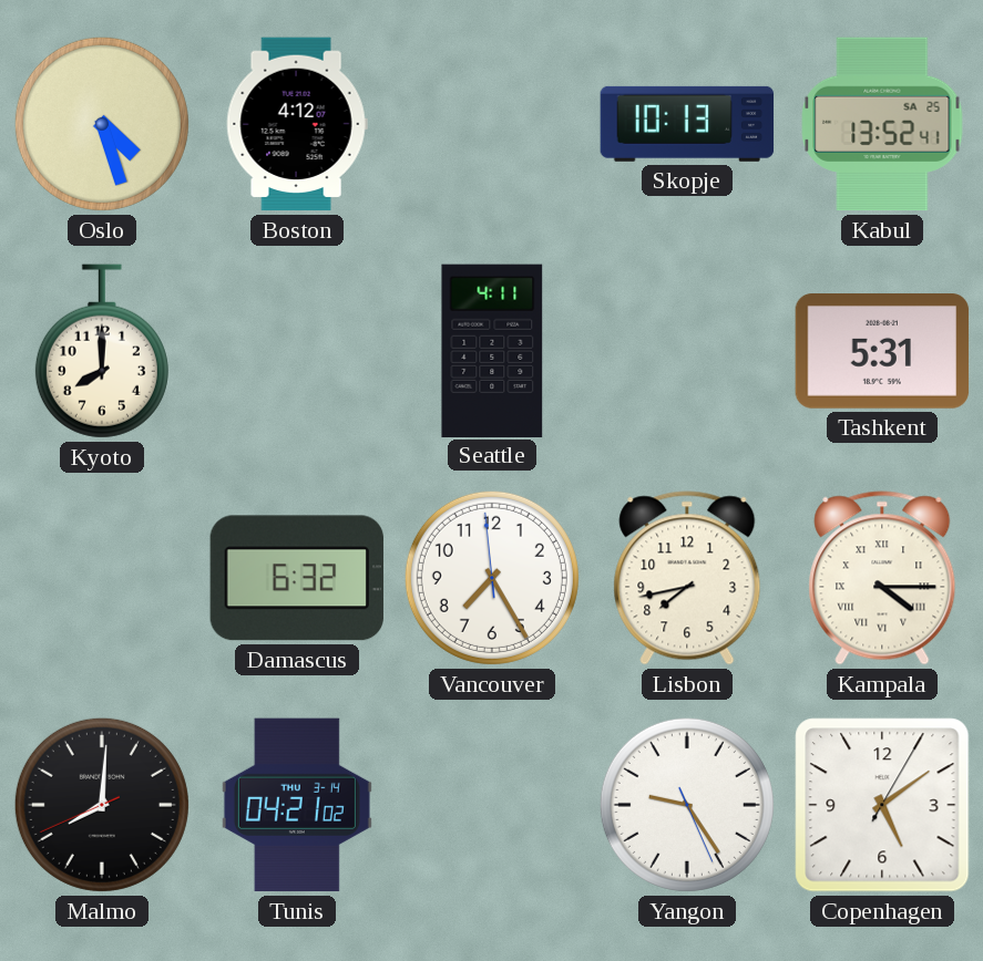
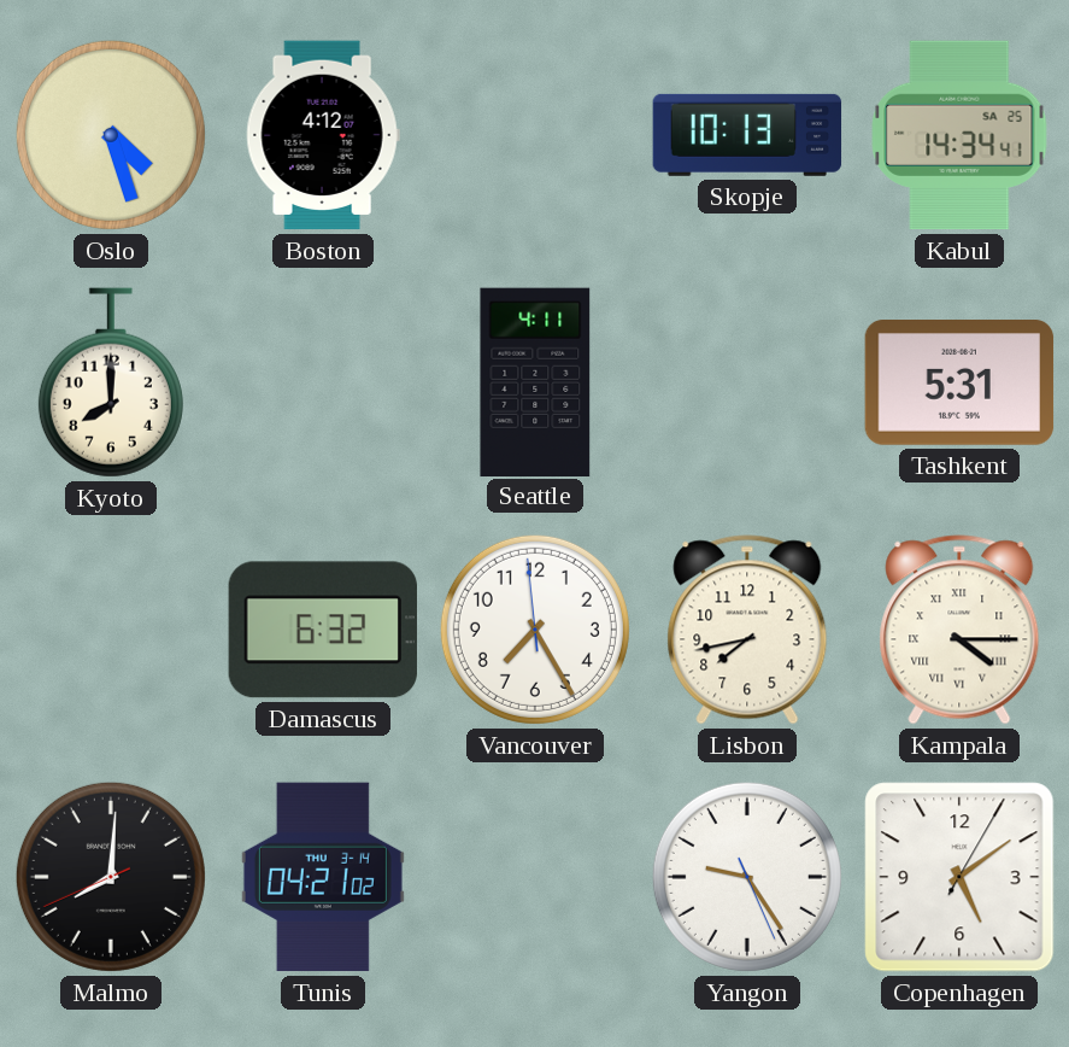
Kabul: 13:52 -> 14:34 (959, 135)
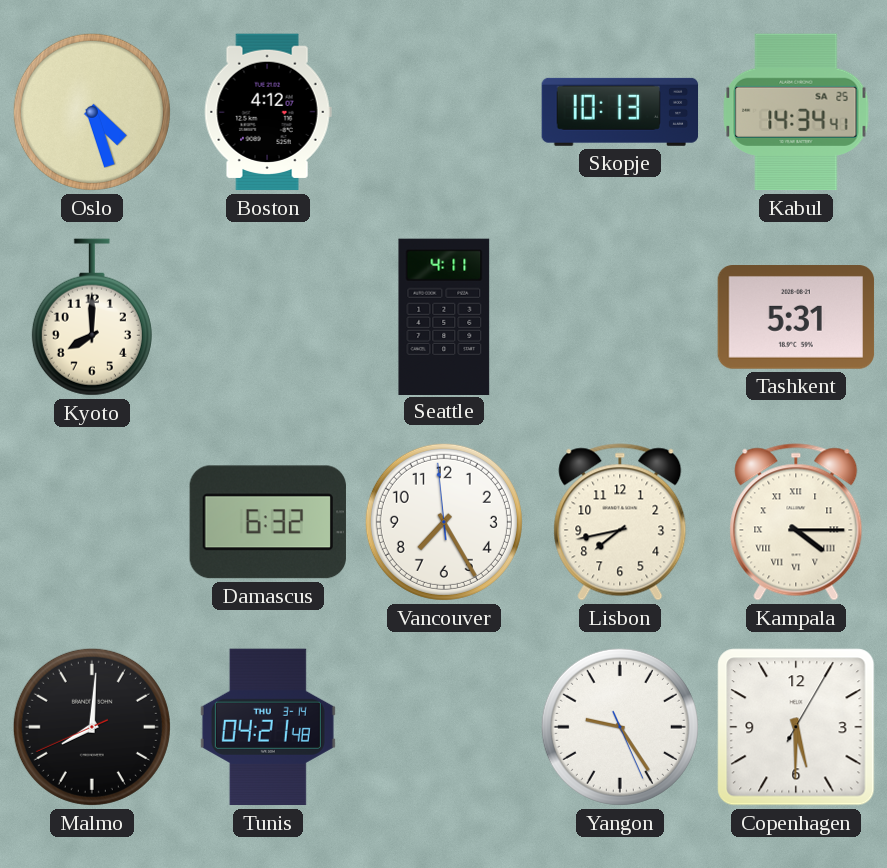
Tunis: 04:21:02 -> 04:21:48 (268, 727)
Copenhagen: 5:09 -> 5:30 (796, 727)
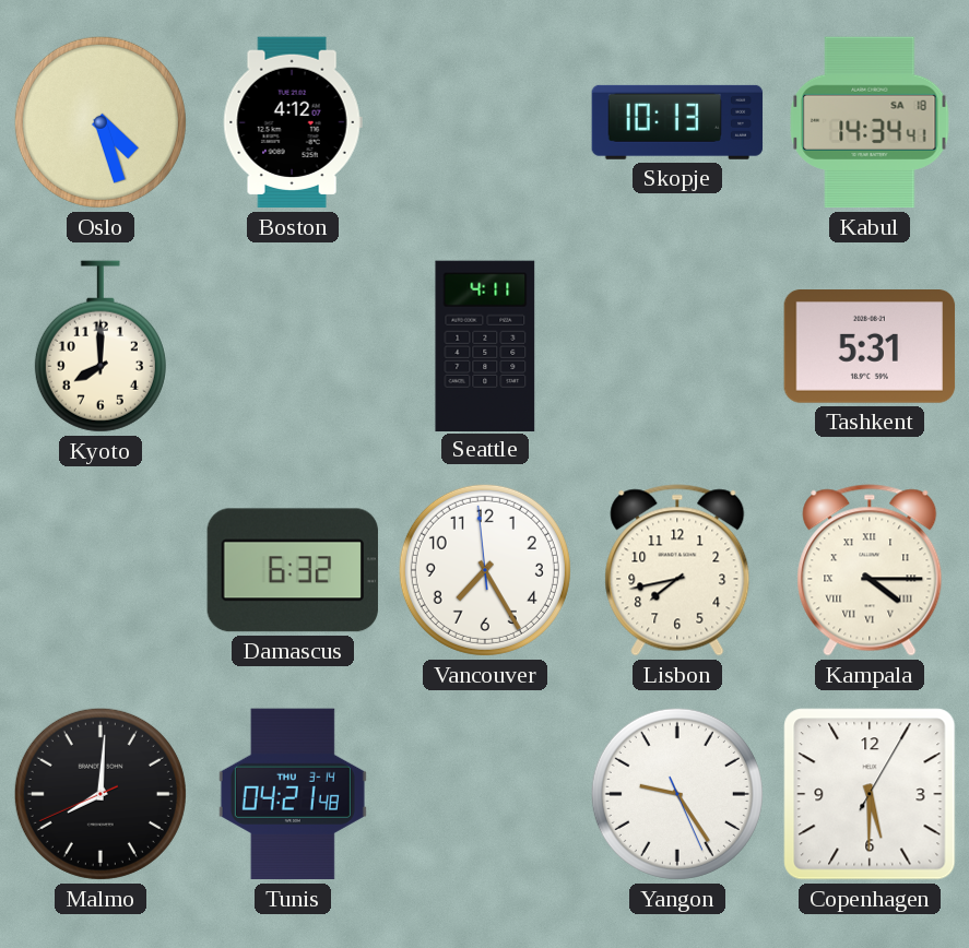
Kabul date: SA 25 -> SA 18 (870, 122)
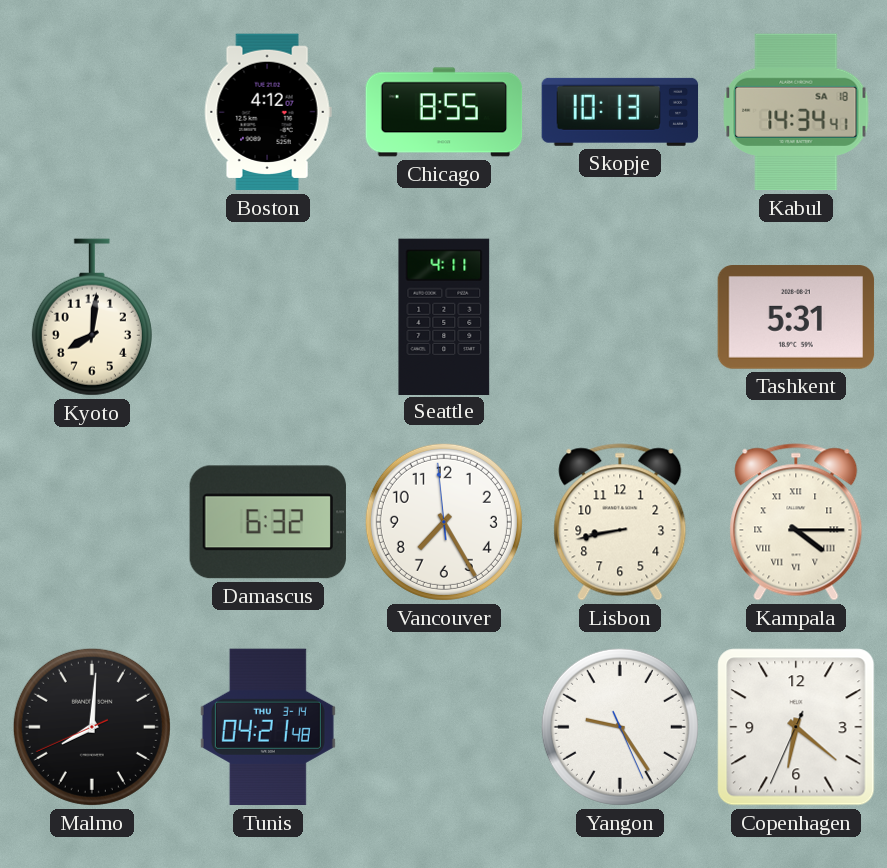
Oslo: 4:27 -> none (101, 122)
Chicago: none -> 8:55 (444, 112)
Kyoto: 8:00 -> 8:01 (92, 317)
Lisbon: 7:43 -> 8:43 (620, 522)
Copenhagen: 5:30 -> 6:21 (796, 727)
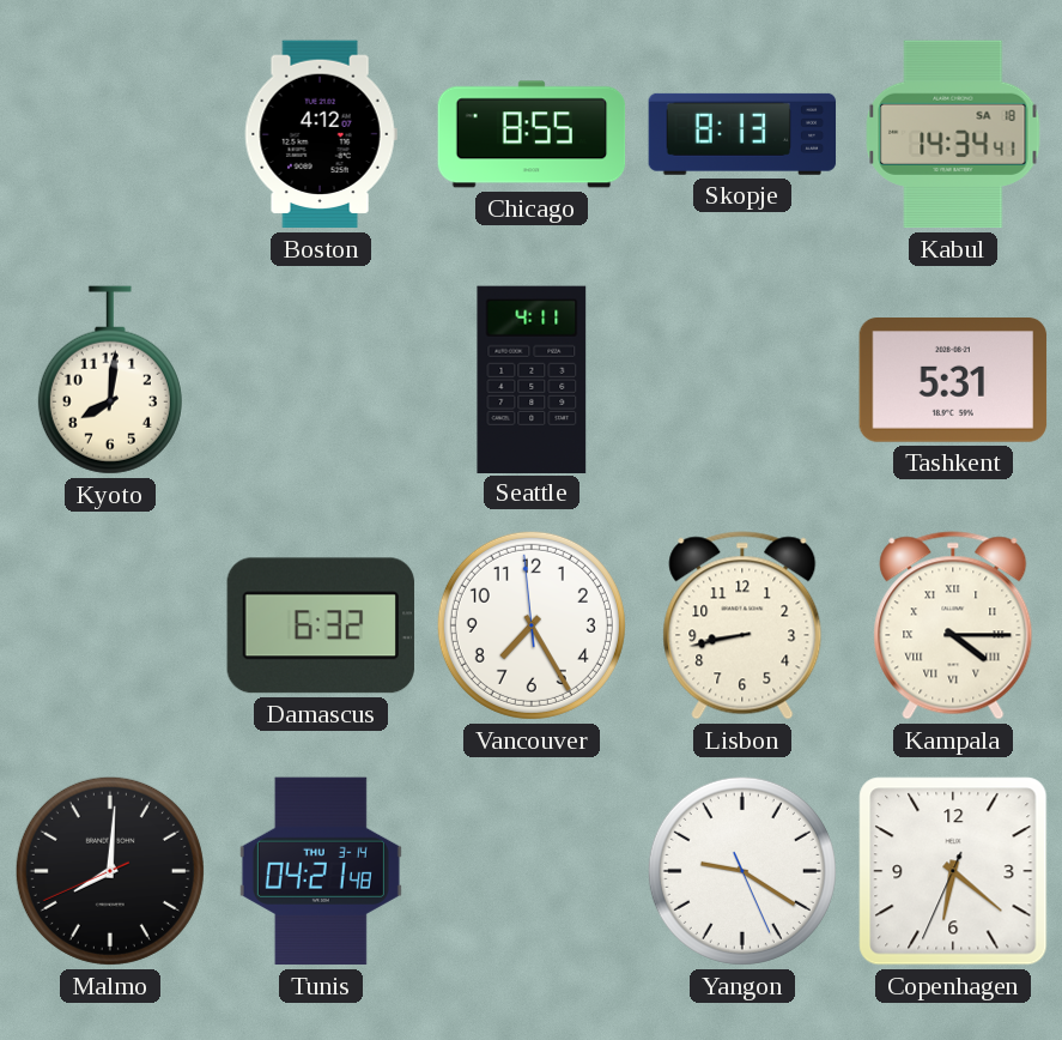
Skopje: 10:13 -> 8:13 (742, 134)
Yangon: 9:24 -> 9:20 (742, 871)
